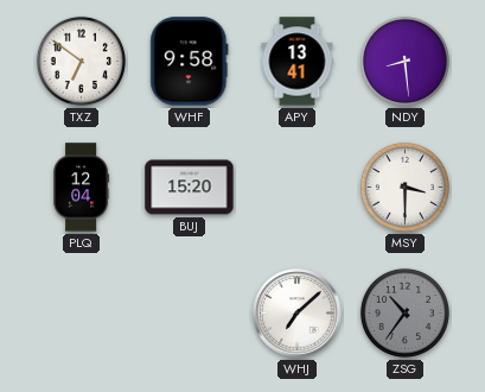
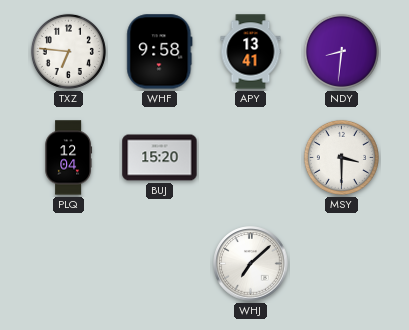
TXZ: 6:51 -> 6:46 (68, 51)
NDY: 8:29 -> 8:31 (341, 51)
ZSG: 10:36 -> none (404, 312)
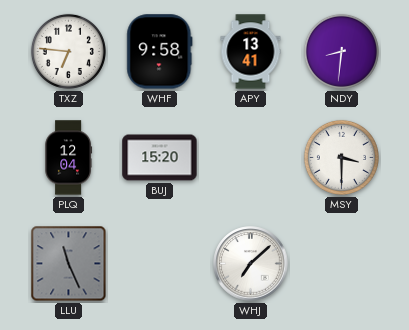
LLU: none -> 11:26 (69, 264)
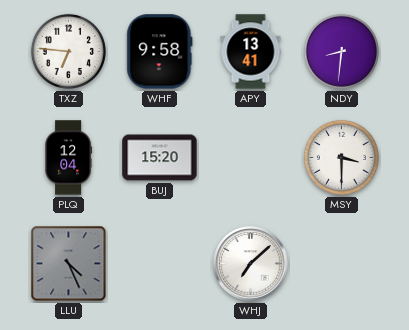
LLU: 11:26 -> 4:26 (69, 264)
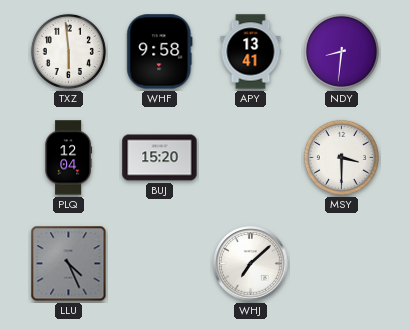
TXZ: 6:46 -> 5:59 (68, 51)
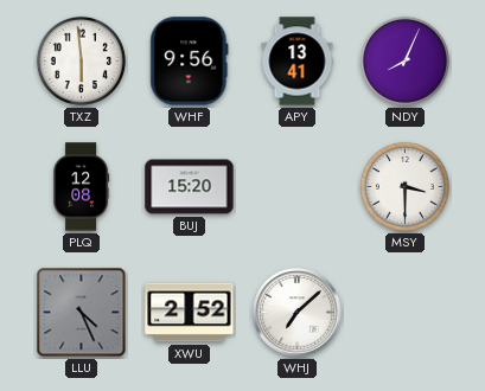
WHF: 9:58 -> 9:56 (190, 62)
NDY: 8:31 -> 8:04 (404, 60)
PLQ: 12:04 -> 12:08 (82, 187)
XWU: none -> 2:52 (190, 313)
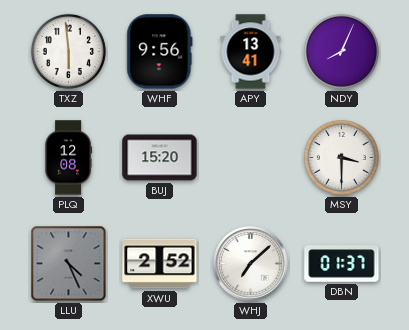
DBN: none -> 01:37 (342, 264)
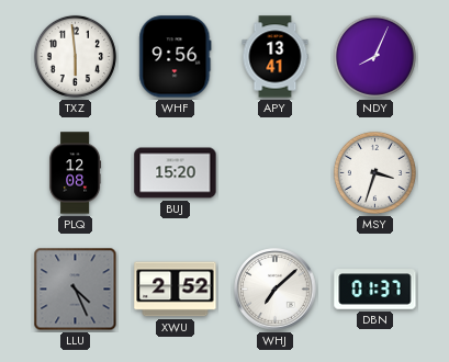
MSY: 3:30 -> 3:33 (374, 172)
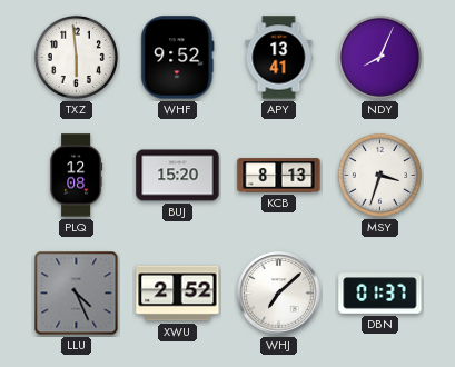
WHF: 9:56 -> 9:52 (178, 58)
KCB: none -> 8:13 (279, 176)
